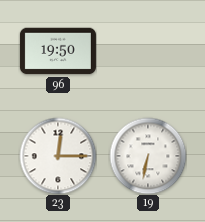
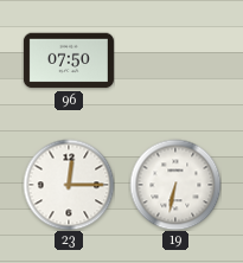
96: 19:50 -> 07:50 (69, 60)
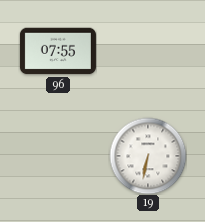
96: 07:50 -> 07:55 (58, 51)
23: 12:15 -> none (69, 185)
